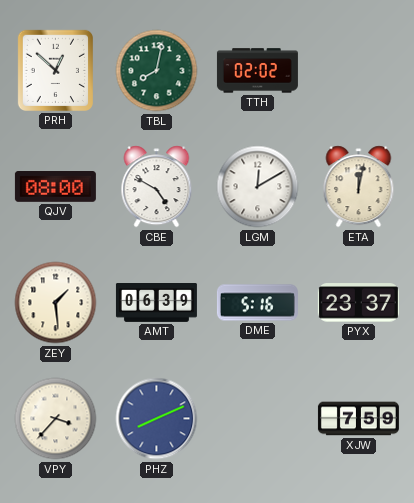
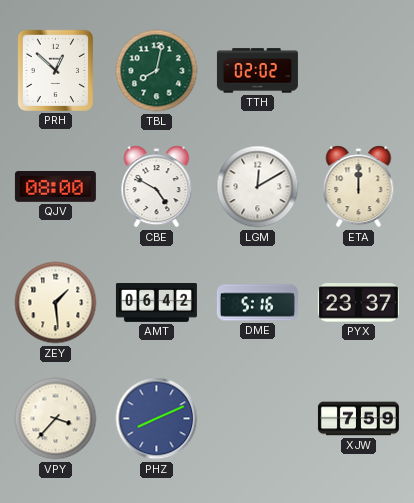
ETA: 12:02 -> 12:00 (359, 187)
AMT: 06:39 -> 06:42 (156, 303)
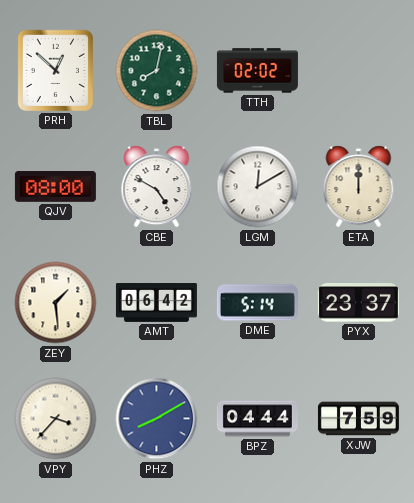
DME: 5:16 -> 5:14 (257, 303)
PHZ: 8:11 -> 8:10 (157, 419)
BPZ: none -> 04:44 (257, 419)
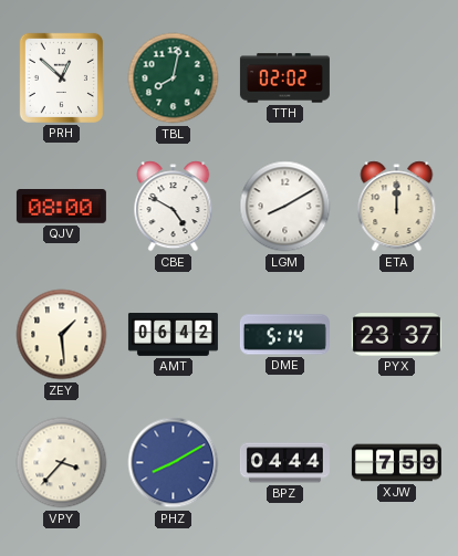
LGM: 12:10 -> 8:10 (285, 207)
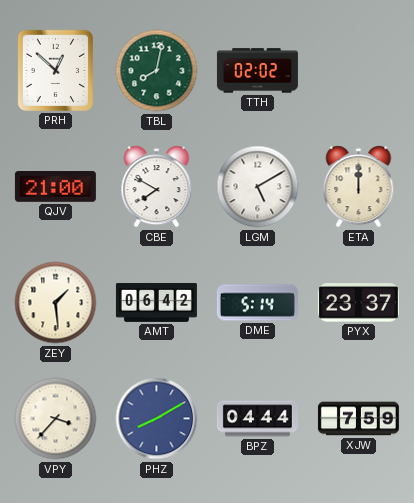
QJV: 08:00 -> 21:00 (55, 187)
CBE: 4:50 -> 7:50 (157, 187)
LGM: 8:10 -> 5:10 (258, 187)
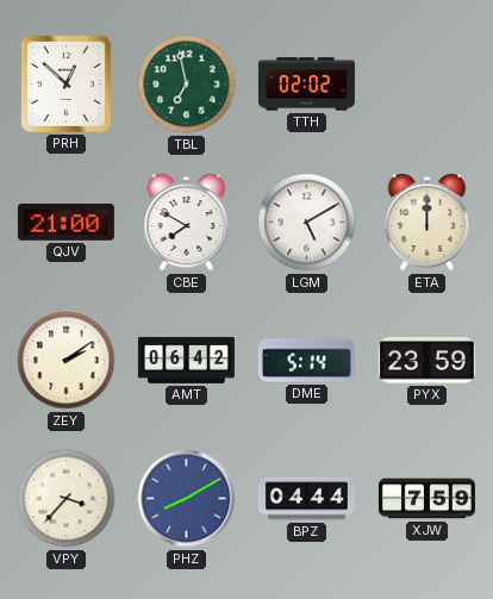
TBL: 8:02 -> 6:58 (187, 85)
ZEY: 1:29 -> 2:09 (67, 361)
PYX: 23:37 -> 23:59 (426, 361)
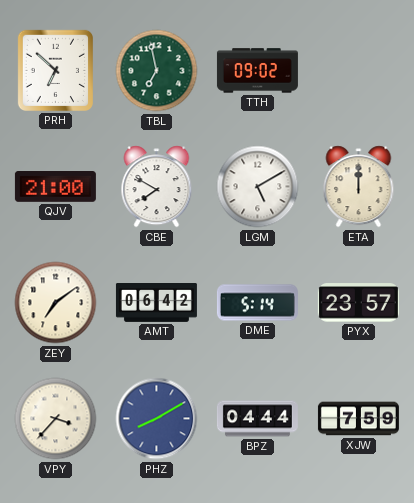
PRH: 12:52 -> 6:52 (55, 70)
TTH: 02:02 -> 09:02 (257, 71)
ZEY: 2:09 -> 7:09 (56, 303)
PYX: 23:59 -> 23:57 (358, 303)
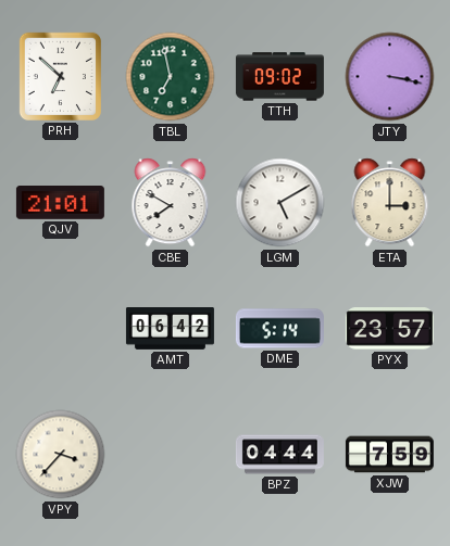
JTY: none -> 3:17 (390, 77)
QJV: 21:00 -> 21:01 (60, 203)
ETA: 12:00 -> 3:00 (390, 203)
ZEY: 7:09 -> none (56, 303)
PHZ: 8:10 -> none (157, 419)
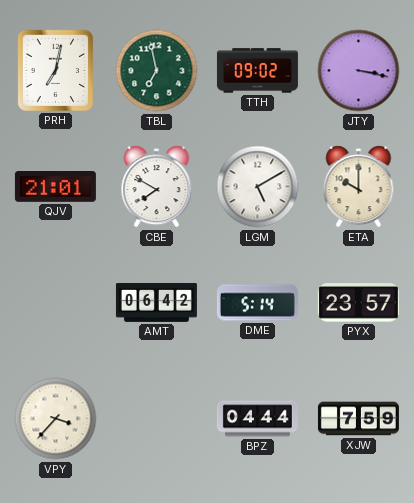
PRH: 6:52 -> 7:02 (55, 70)
ETA: 3:00 -> 10:00 (359, 187)
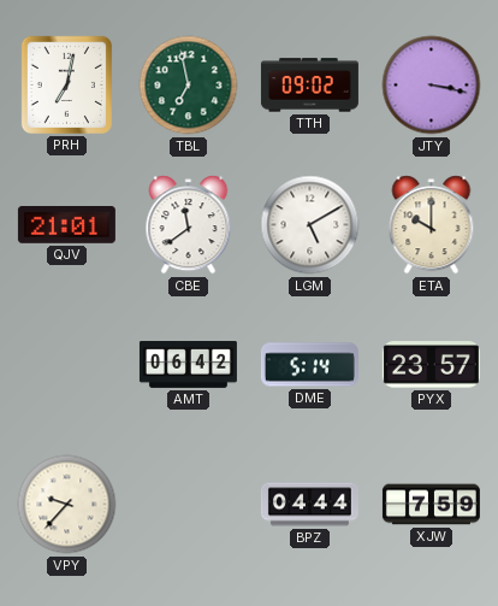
CBE: 7:50 -> 11:39 (189, 225)
VPY: 3:37 -> 9:37 (67, 505)
